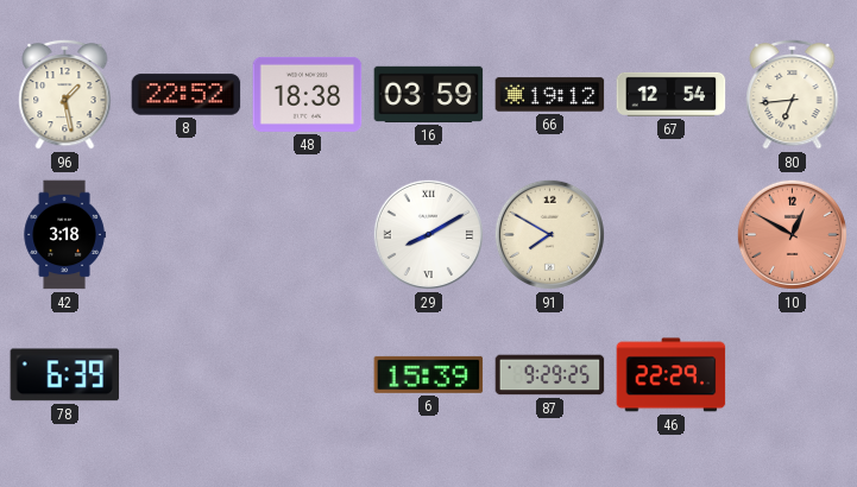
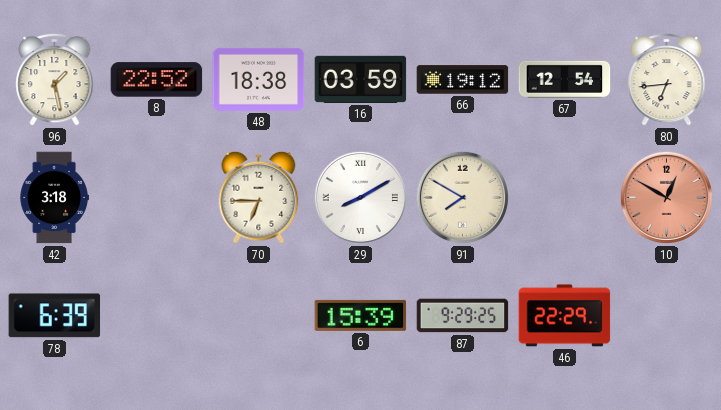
70: none -> 6:45 (259, 197)
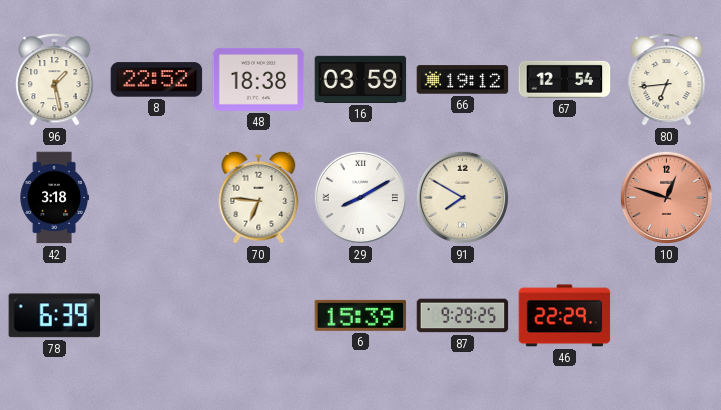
70: 6:45 -> 6:46 (259, 197)
10: 12:50 -> 12:48 (666, 197)
